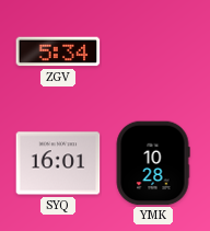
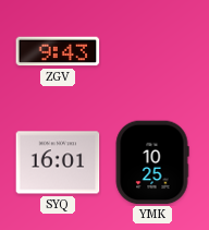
ZGV: 5:34 -> 9:43 (58, 51)
YMK: 10:28 -> 10:25 (152, 162)
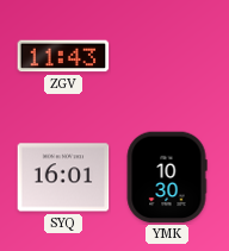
ZGV: 9:43 -> 11:43 (63, 56)
YMK: 10:25 -> 10:30 (167, 177)
